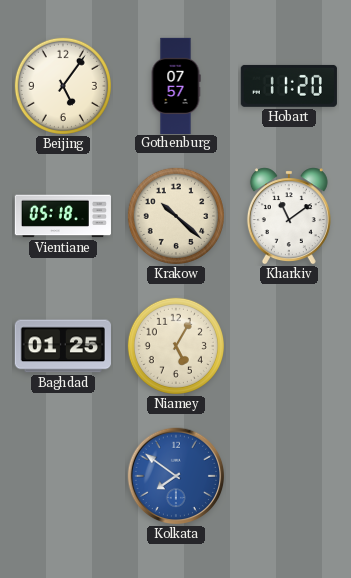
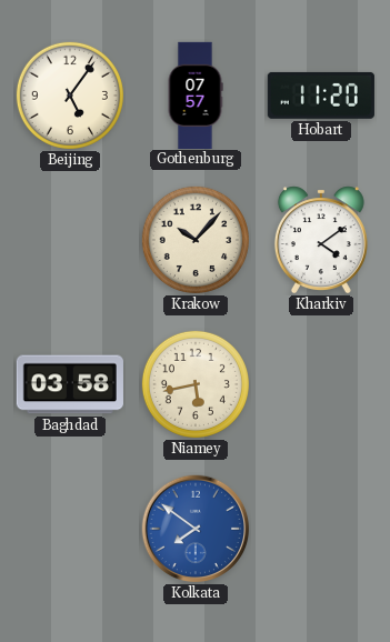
Vientiane: 05:18 -> none (63, 216)
Krakow: 10:22 -> 10:07 (196, 240)
Kharkiv: 11:09 -> 4:09 (321, 240)
Baghdad: 01:25 -> 03:58 (70, 384)
Niamey: 5:05 -> 5:43 (196, 384)
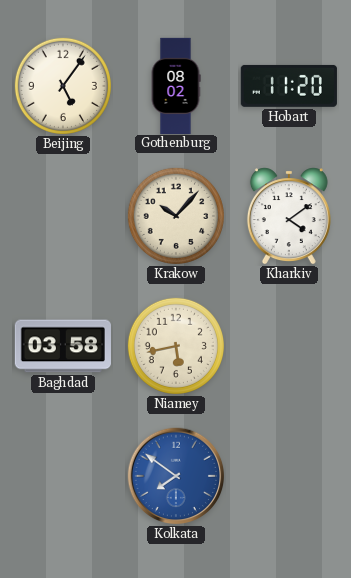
Gothenburg: 07:57 -> 08:02 (176, 85)
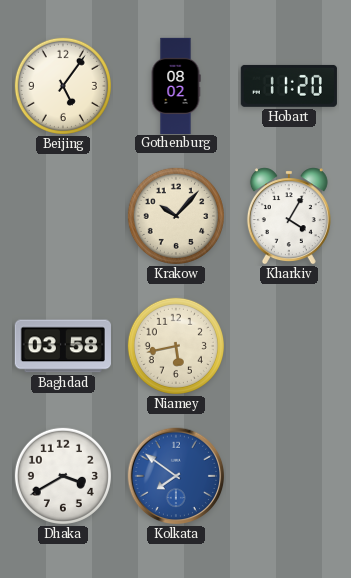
Kharkiv: 4:09 -> 4:05 (289, 216)
Dhaka: none -> 3:40 (63, 476)
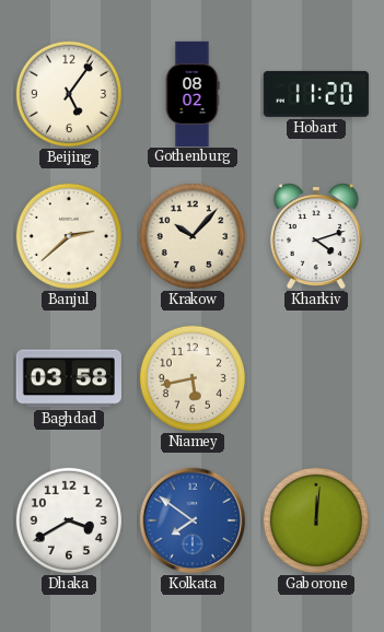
Banjul: none -> 2:38 (69, 236)
Kharkiv: 4:05 -> 4:12 (316, 236)
Gaborone: none -> 12:01 (316, 520)
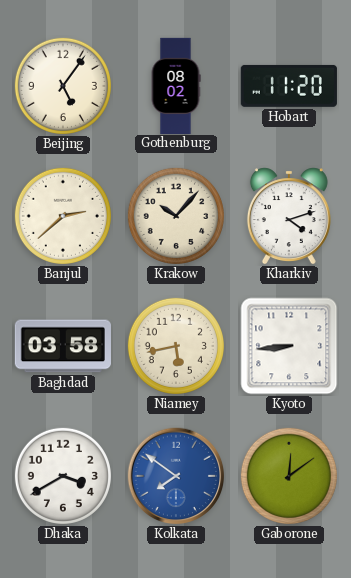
Kyoto: none -> 8:44 (289, 346)
Gaborone: 12:01 -> 12:09 (289, 476)
